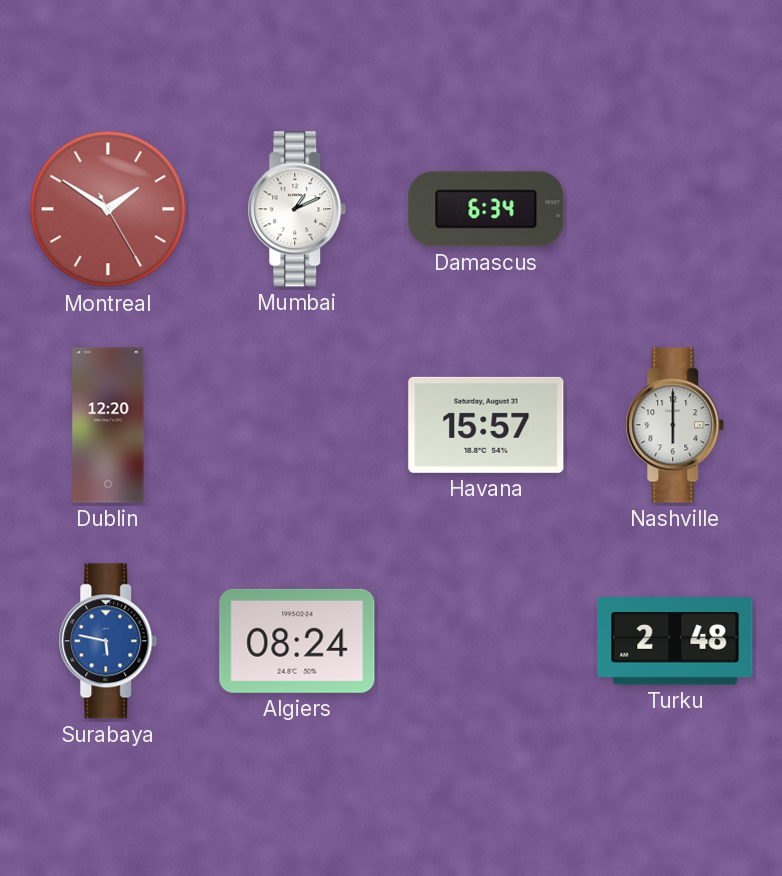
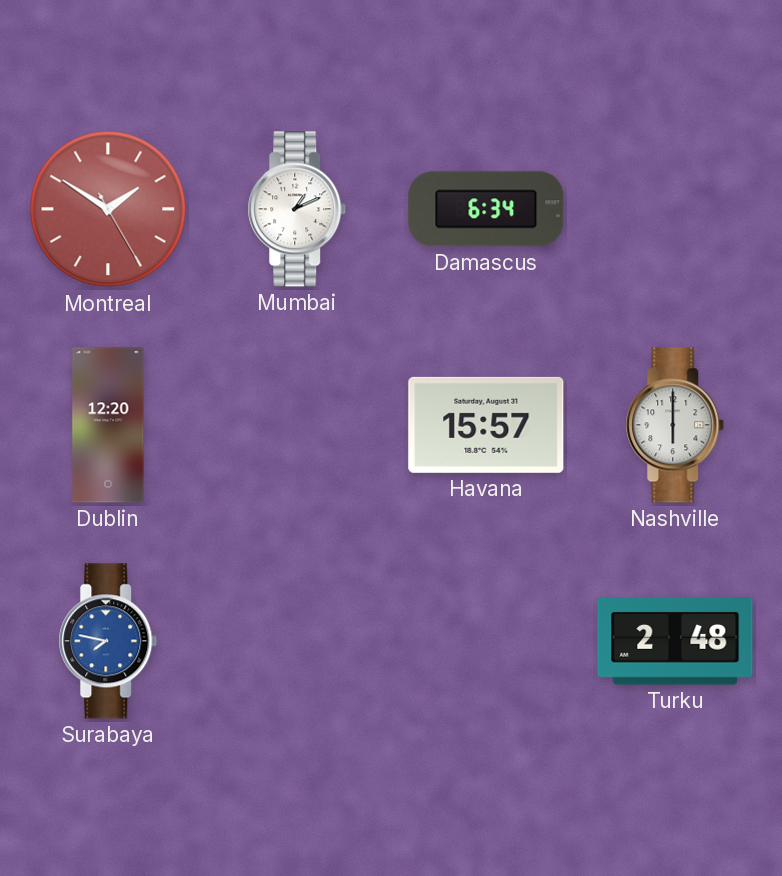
Surabaya: 5:47 -> 7:47 (108, 641)
Algiers: 08:24 -> none (297, 641)
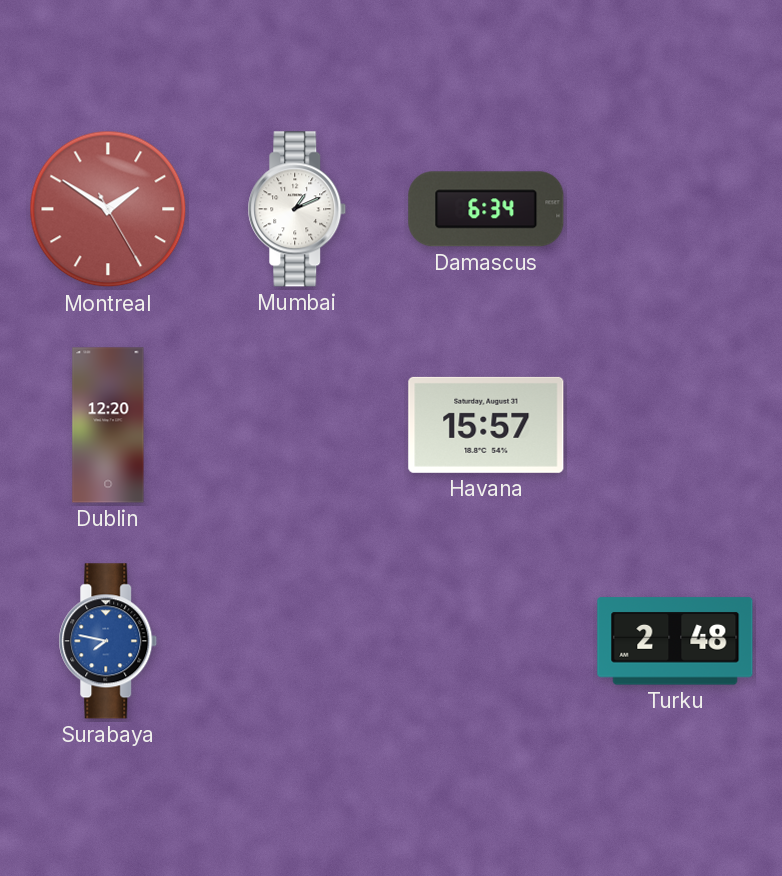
Nashville: 6:00 -> none (675, 425)
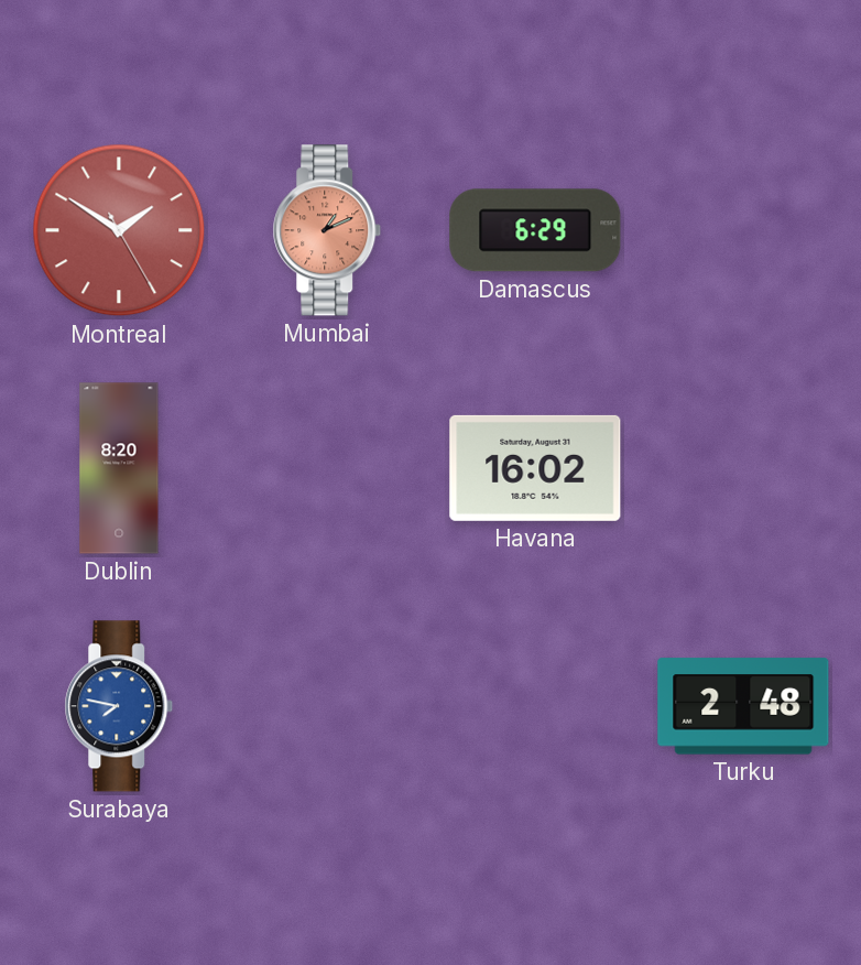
Mumbai dial: white -> salmon (327, 230)
Damascus: 6:34 -> 6:29 (535, 230)
Dublin: 12:20 -> 8:20 (119, 468)
Havana: 15:57 -> 16:02 (535, 468)
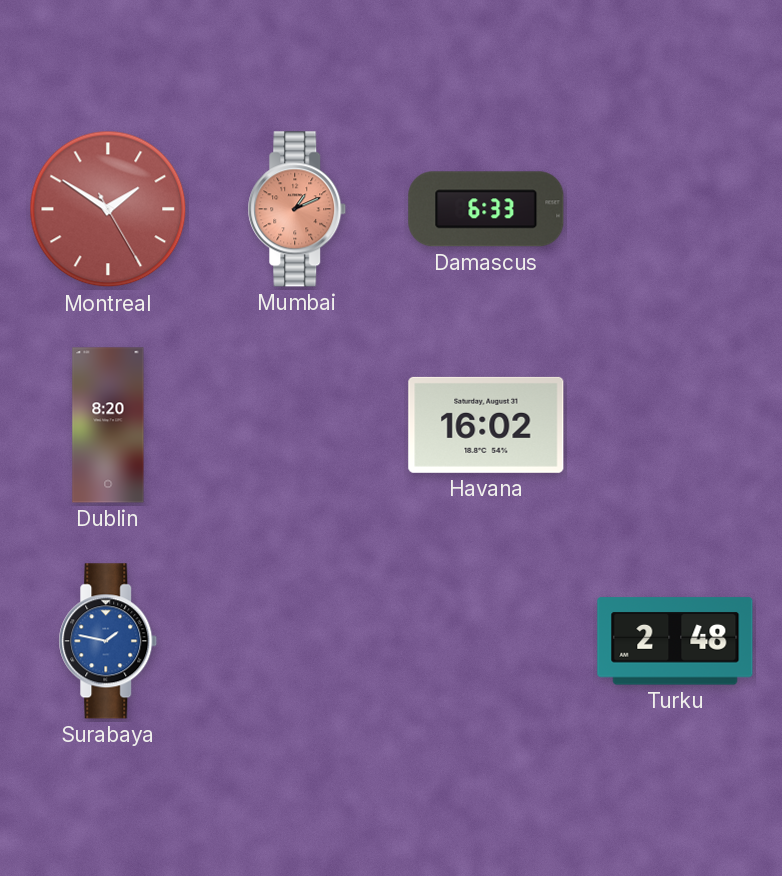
Damascus: 6:29 -> 6:33 (486, 209)
Surabaya: 7:47 -> 1:47 (108, 641)
